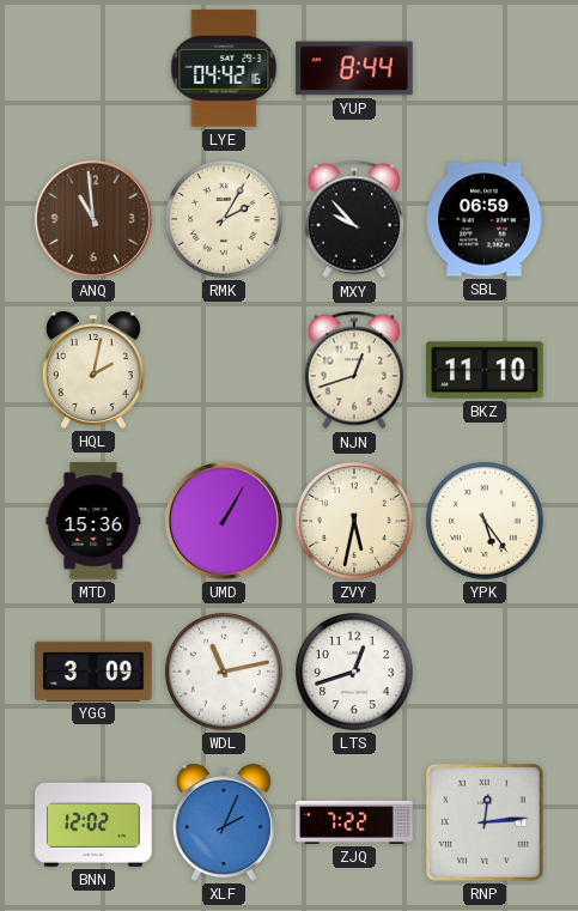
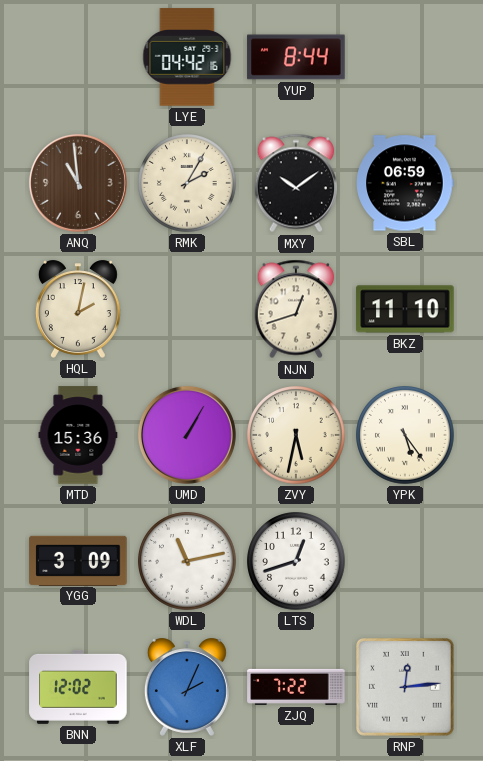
MXY: 9:53 -> 10:09 (295, 183)
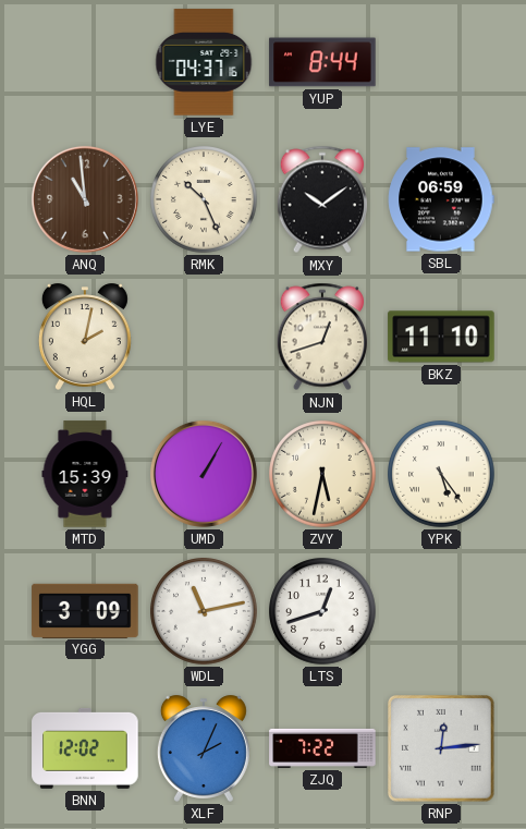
LYE: 04:42 -> 04:37 (204, 62)
RMK: 2:05 -> 10:26 (204, 199)
MTD: 15:36 -> 15:39 (85, 474)
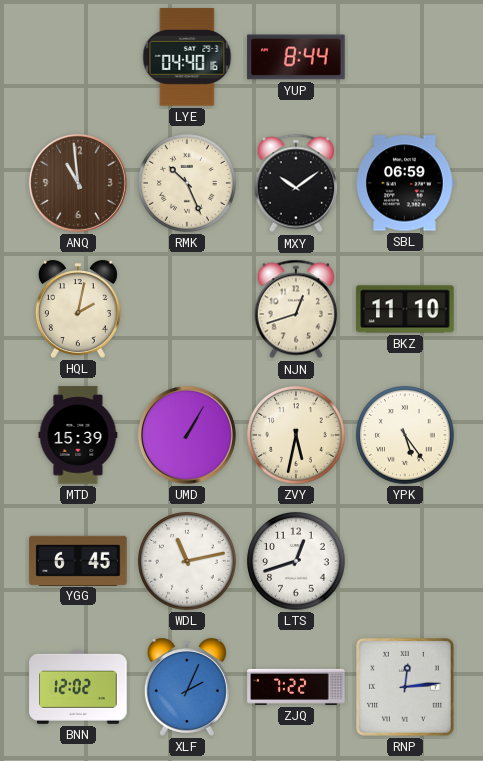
LYE: 04:37 -> 04:40 (187, 57)
YGG: 3:09 -> 6:45 (78, 560)
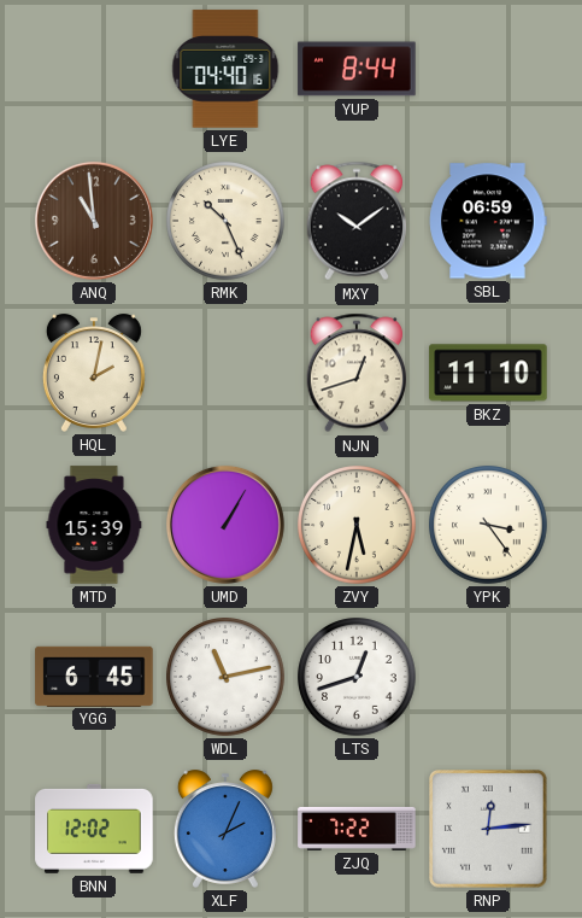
YPK: 5:24 -> 3:24 (488, 525)
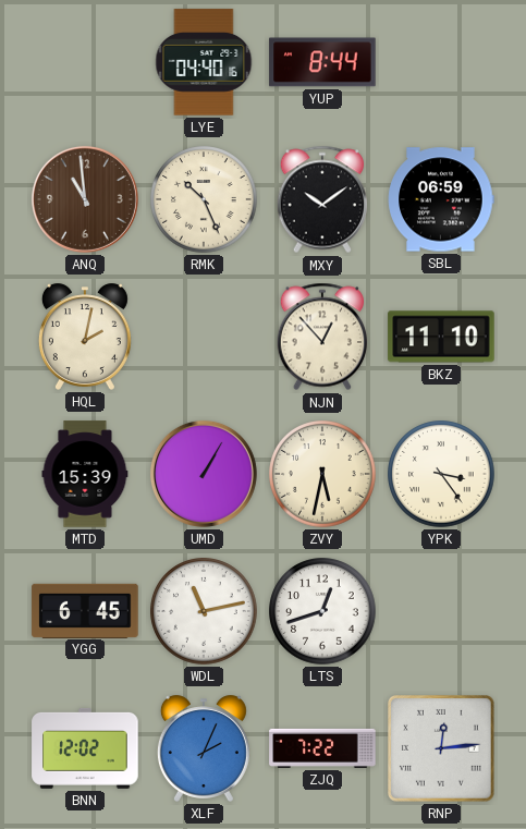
NJN: 12:42 -> 12:53 (321, 337)
